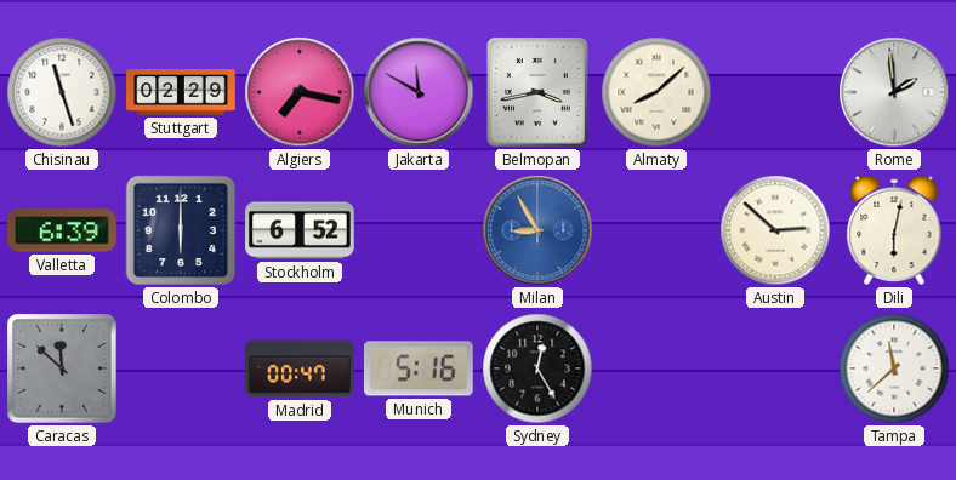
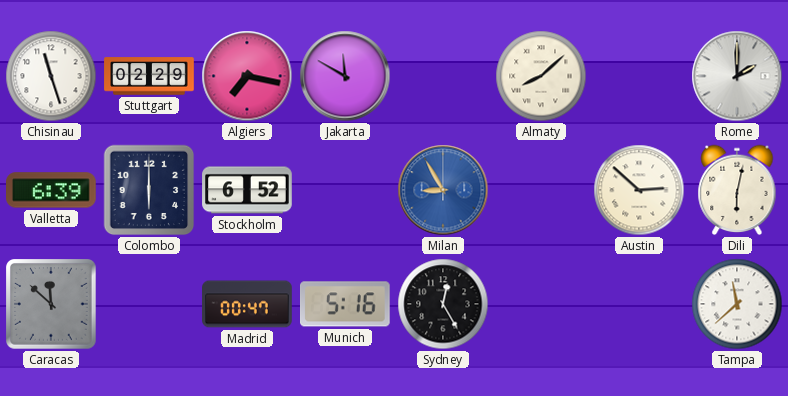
Belmopan: 3:43 -> none (539, 93)
Rome: 1:59 -> 2:00 (737, 76)
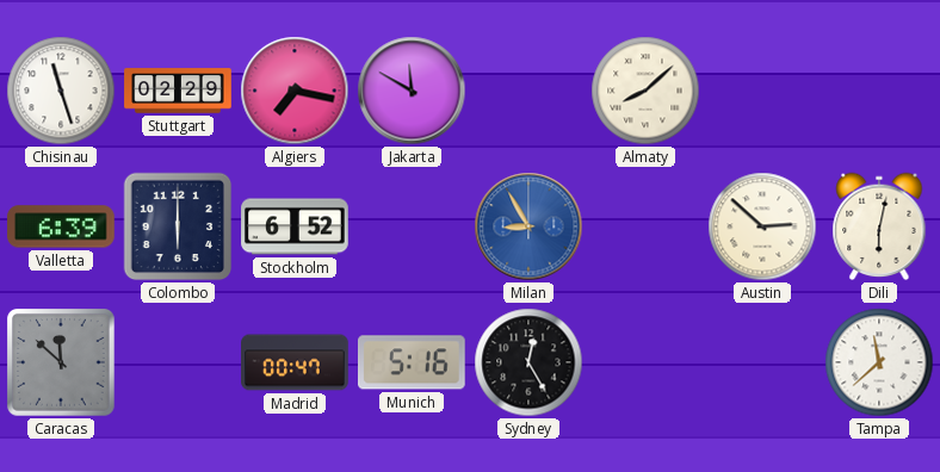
Rome: 2:00 -> none (737, 76)
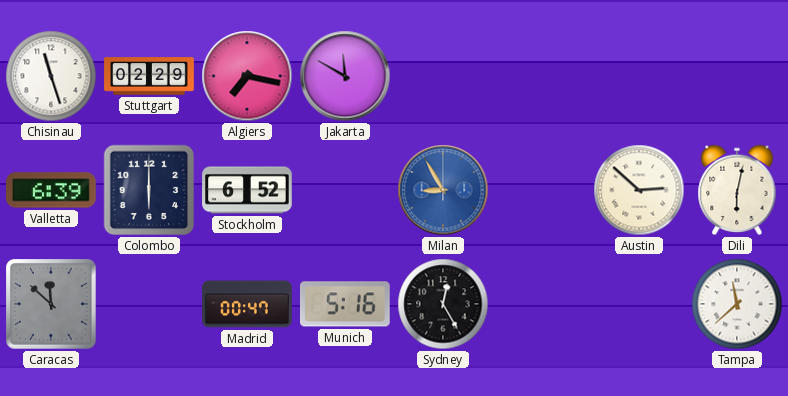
Almaty: 8:08 -> none (645, 91)
